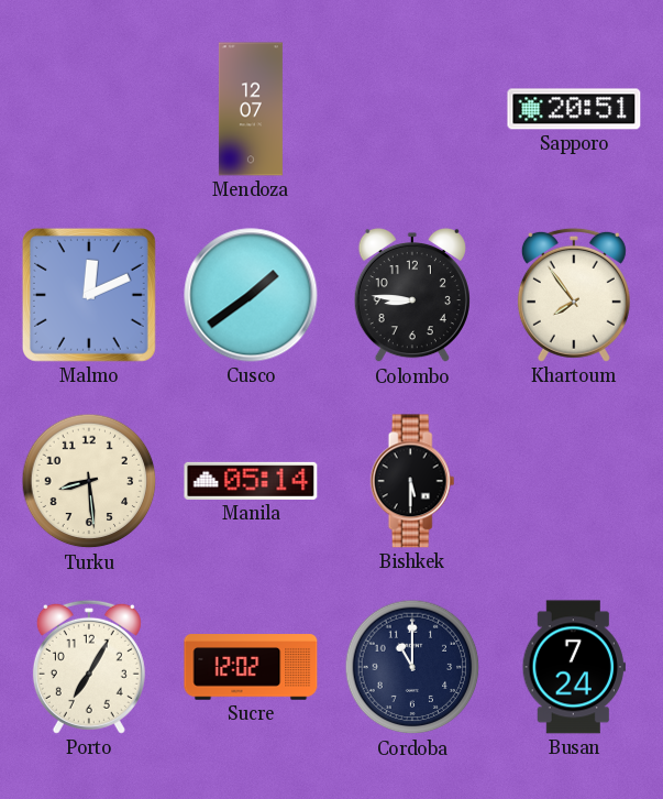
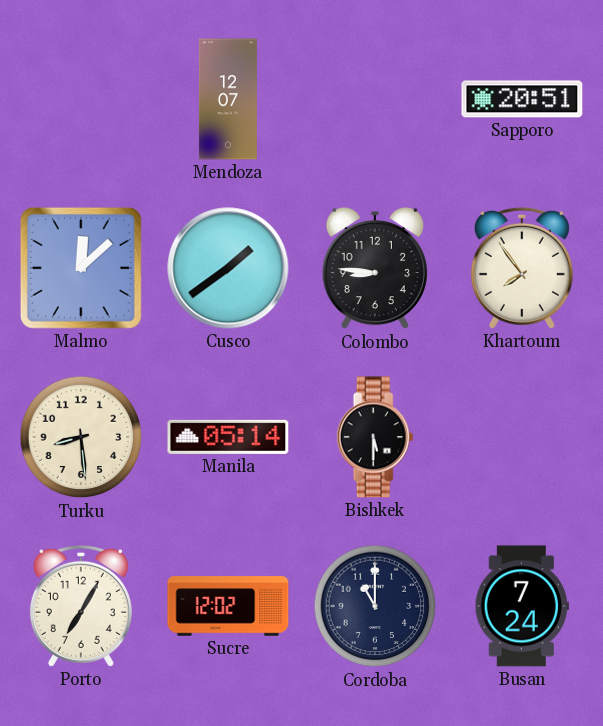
Malmo: 12:11 -> 12:08 (81, 268)
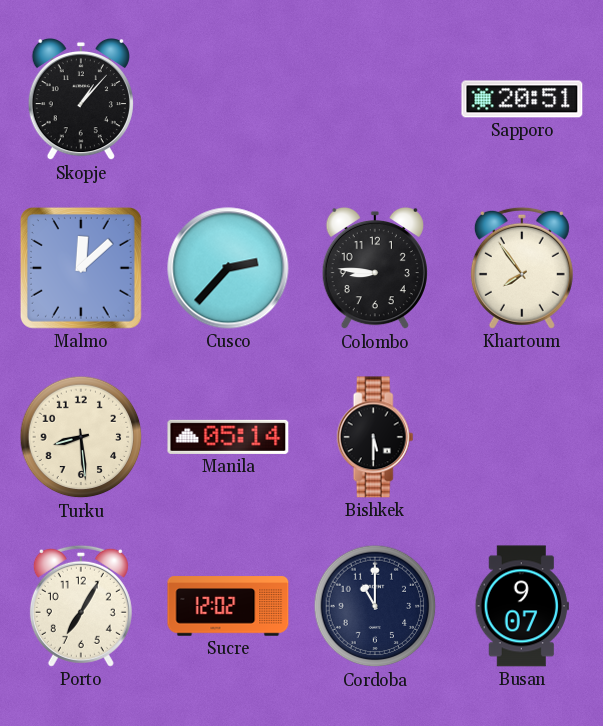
Skopje: none -> 1:07 (81, 99)
Mendoza: 12:07 -> none (228, 99)
Cusco: 1:39 -> 2:37 (228, 268)
Busan: 7:24 -> 9:07 (522, 606)
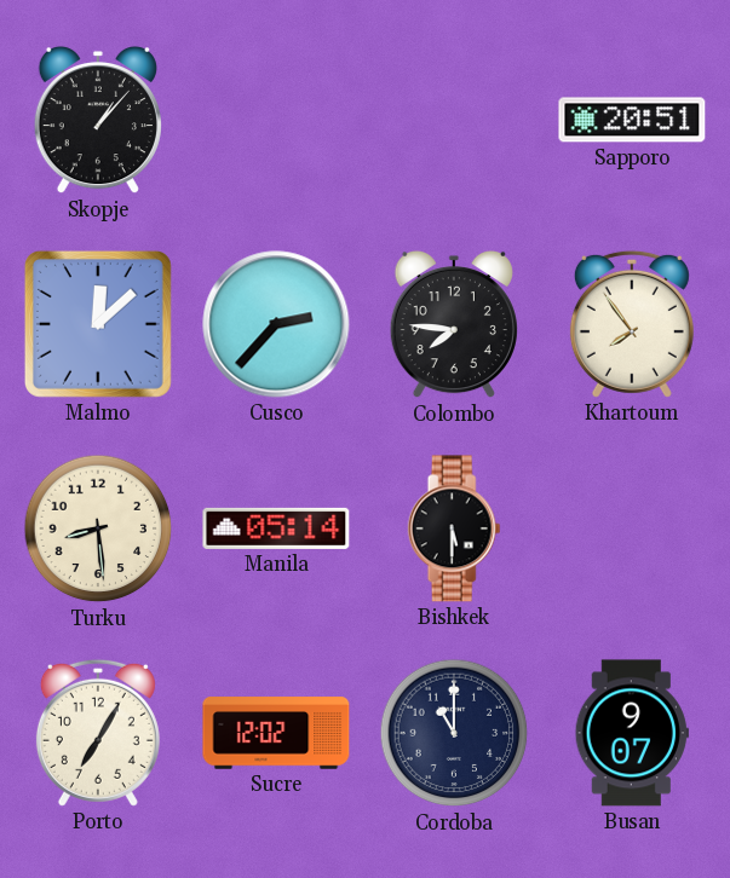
Colombo: 8:46 -> 7:46 (454, 324)
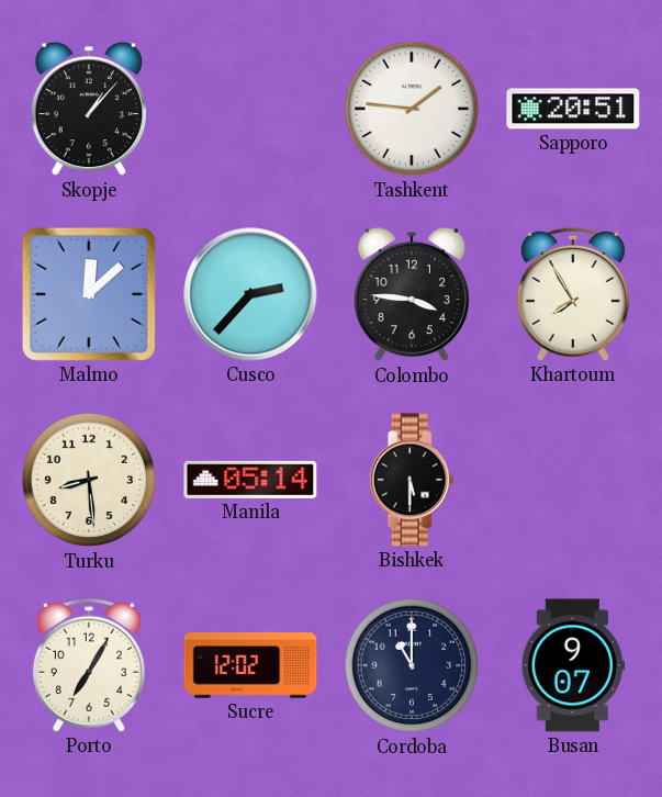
Tashkent: none -> 1:46 (412, 109)
Colombo: 7:46 -> 3:46 (412, 294)
Khartoum: 7:54 -> 7:55 (573, 294)
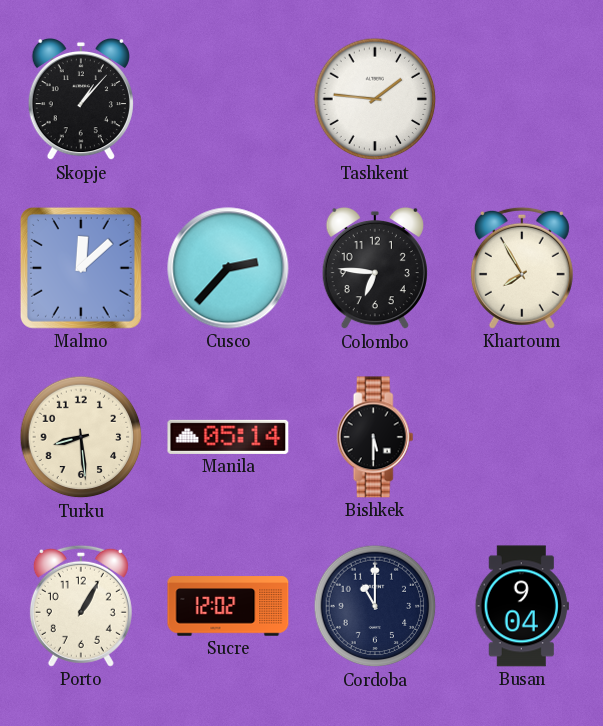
Sapporo: 20:51 -> none (573, 109)
Colombo: 3:46 -> 6:46 (375, 268)
Porto: 7:05 -> 1:05 (81, 606)
Busan: 9:07 -> 9:04 (522, 606)
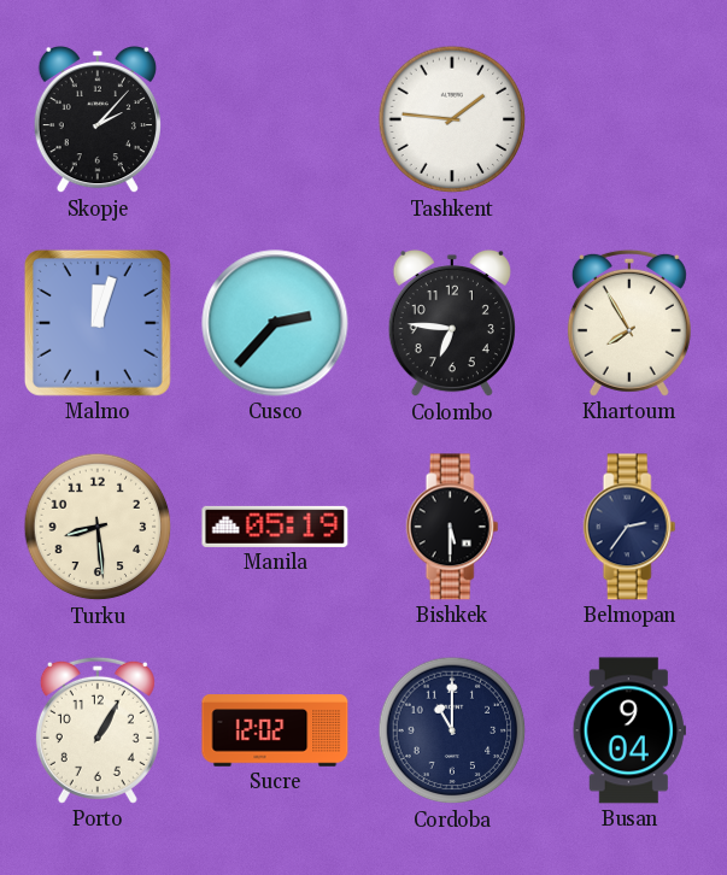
Skopje: 1:07 -> 2:07 (98, 119)
Malmo: 12:08 -> 12:03 (98, 323)
Manila: 05:14 -> 05:19 (275, 527)
Belmopan: none -> 2:36 (629, 527)
